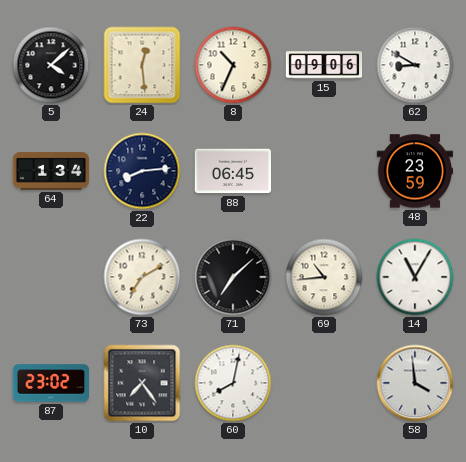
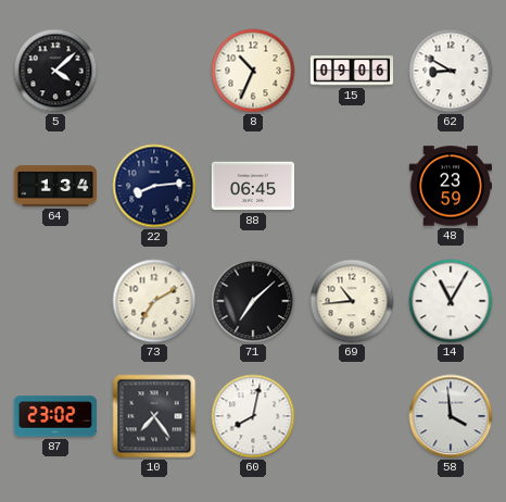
24: 12:29 -> none (142, 65)
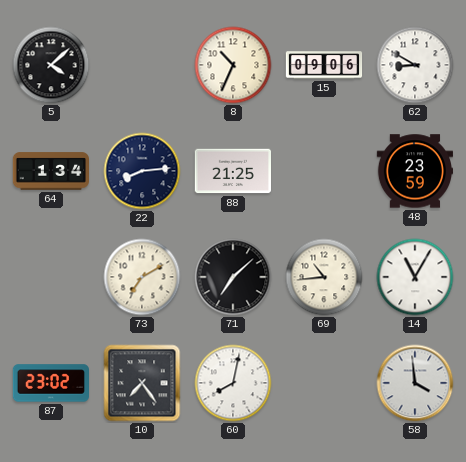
88: 06:45 -> 21:25 (232, 171)
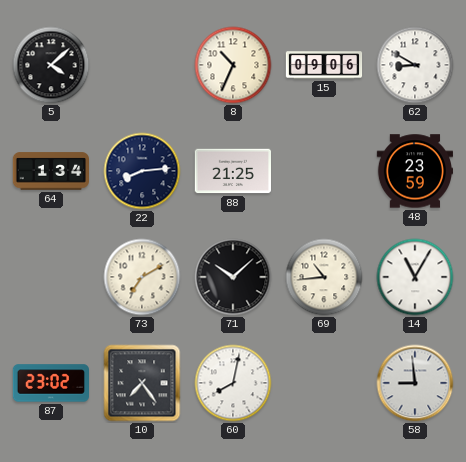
71: 7:08 -> 10:08 (233, 277)
58: 3:59 -> 8:59 (415, 383)
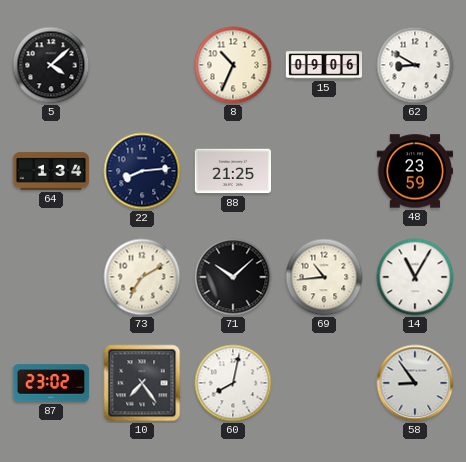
58: 8:59 -> 8:54 (415, 383)
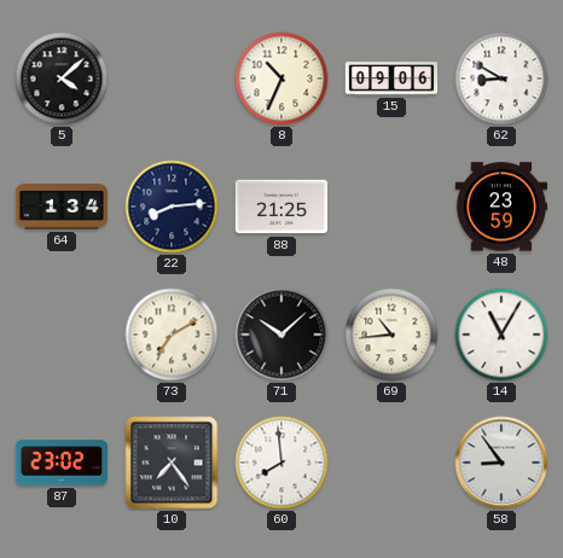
60: 8:02 -> 7:59 (281, 463)
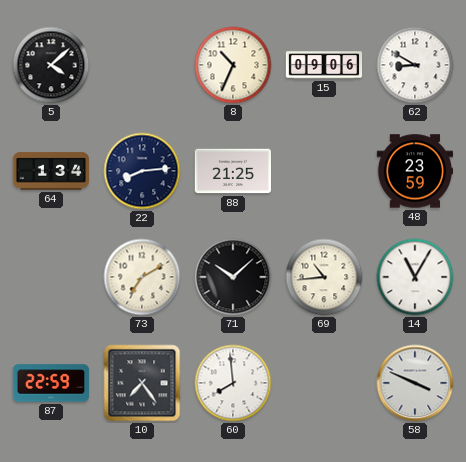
87: 23:02 -> 22:59 (50, 383)
58: 8:54 -> 3:49 (415, 383)
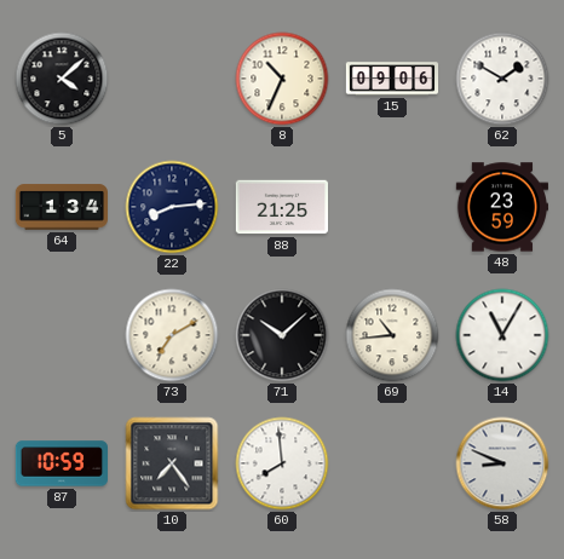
62: 8:50 -> 1:50 (502, 79)
87: 22:59 -> 10:59 (61, 463)
58: 3:49 -> 8:49 (502, 463)
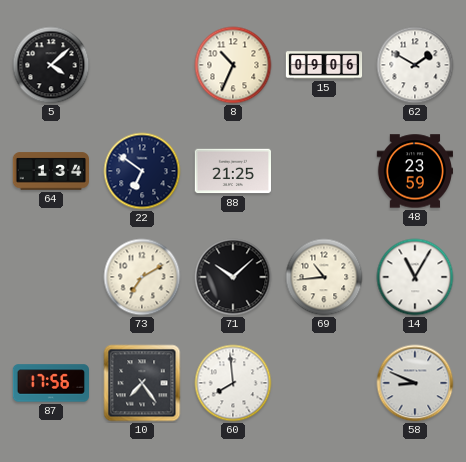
22: 8:14 -> 6:51 (142, 171)
87: 10:59 -> 17:56 (50, 383)
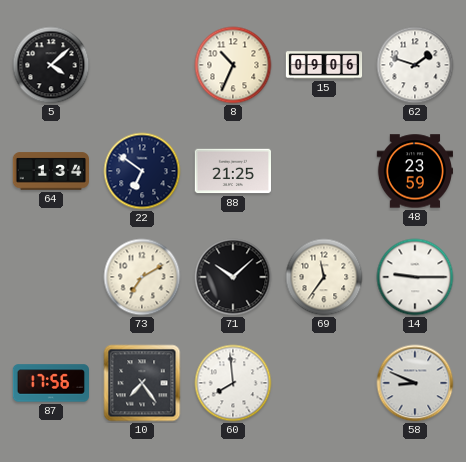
62: 1:50 -> 1:48 (415, 65)
69: 10:44 -> 11:36 (324, 277)
14: 11:05 -> 9:15 (415, 277)
